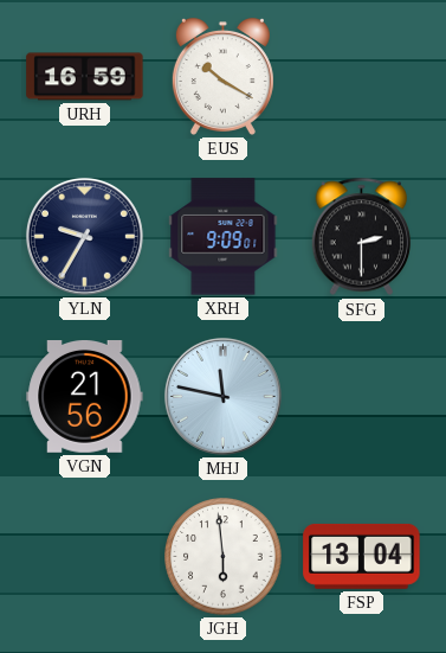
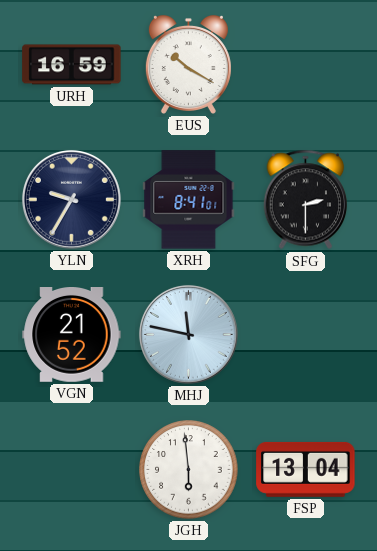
XRH: 9:09 -> 8:41 (189, 200)
VGN: 21:56 -> 21:52 (72, 335)
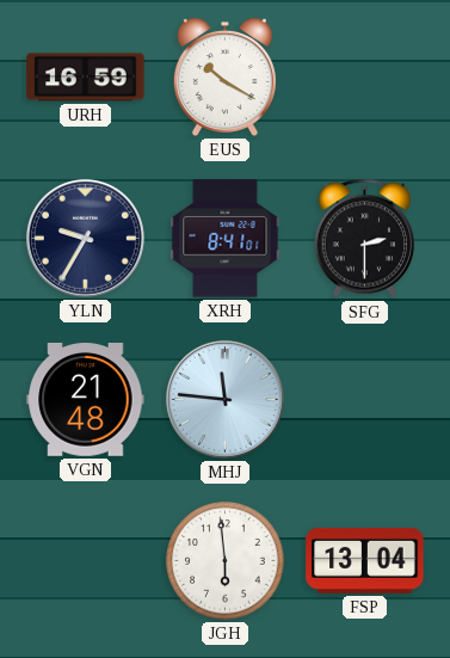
VGN: 21:52 -> 21:48 (86, 400)
MHJ: 11:47 -> 11:46 (224, 399)
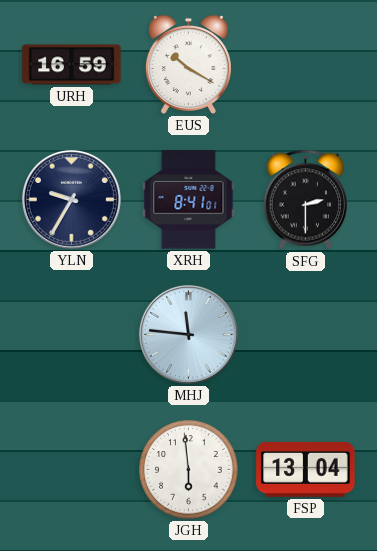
VGN: 21:48 -> none (86, 400)
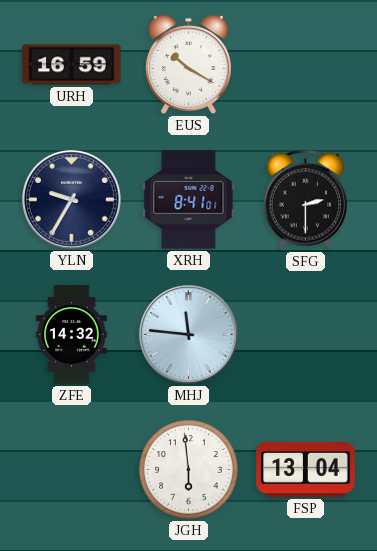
ZFE: none -> 14:32 (72, 335)
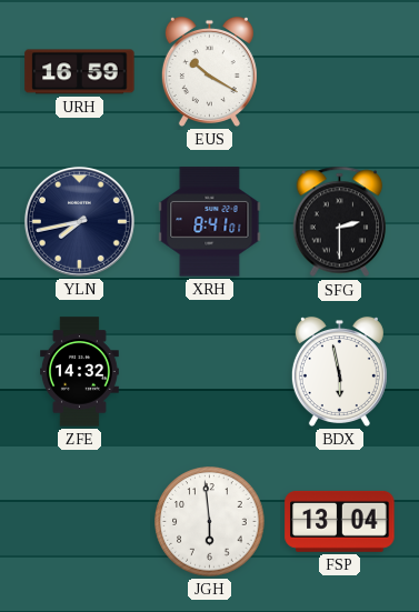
YLN: 9:35 -> 7:43 (79, 221)
MHJ: 11:46 -> none (188, 334)
BDX: none -> 5:58 (339, 371)
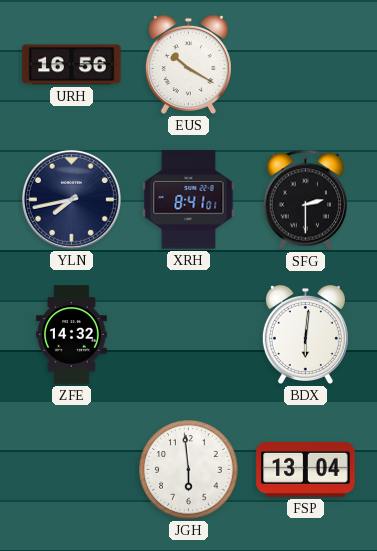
URH: 16:59 -> 16:56 (72, 65)
BDX: 5:58 -> 6:01 (305, 334)
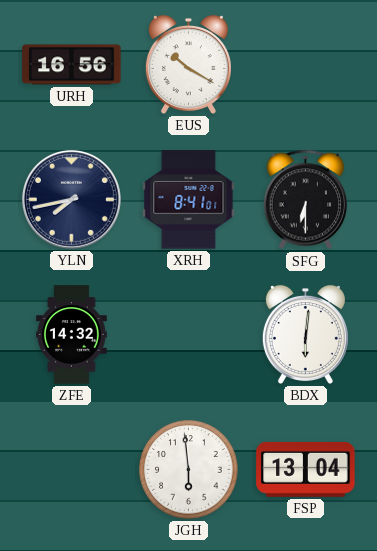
SFG: 2:30 -> 6:30 (306, 200)
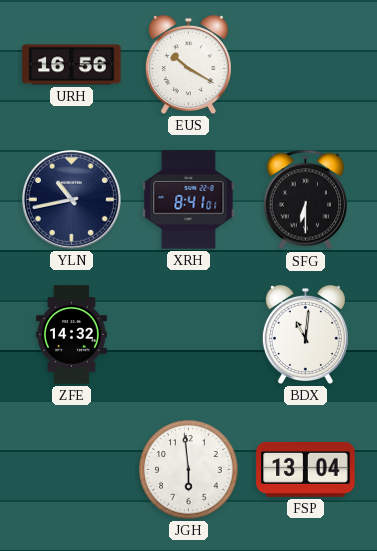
YLN: 7:43 -> 10:43 (71, 199)
BDX: 6:01 -> 11:01 (305, 334)
